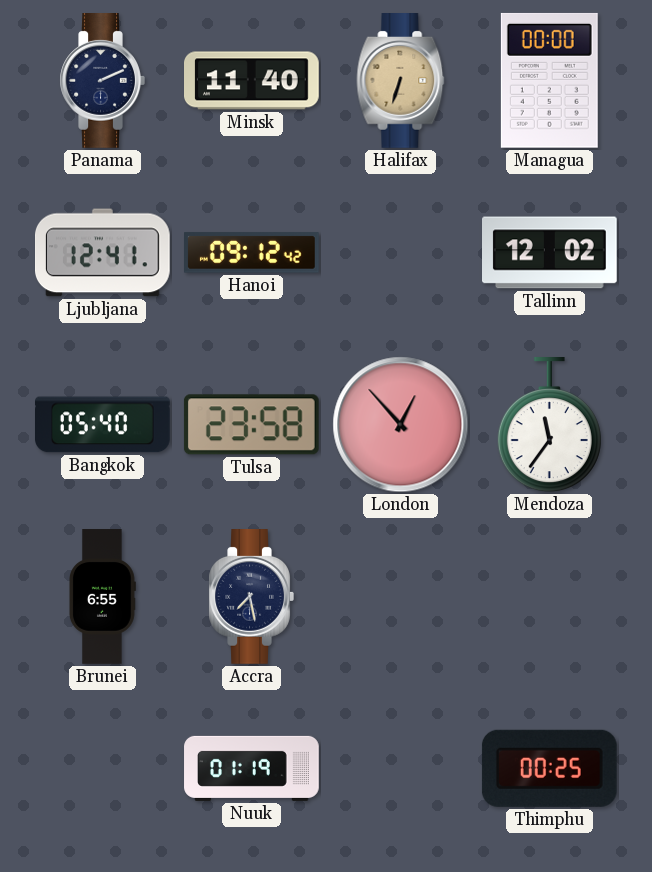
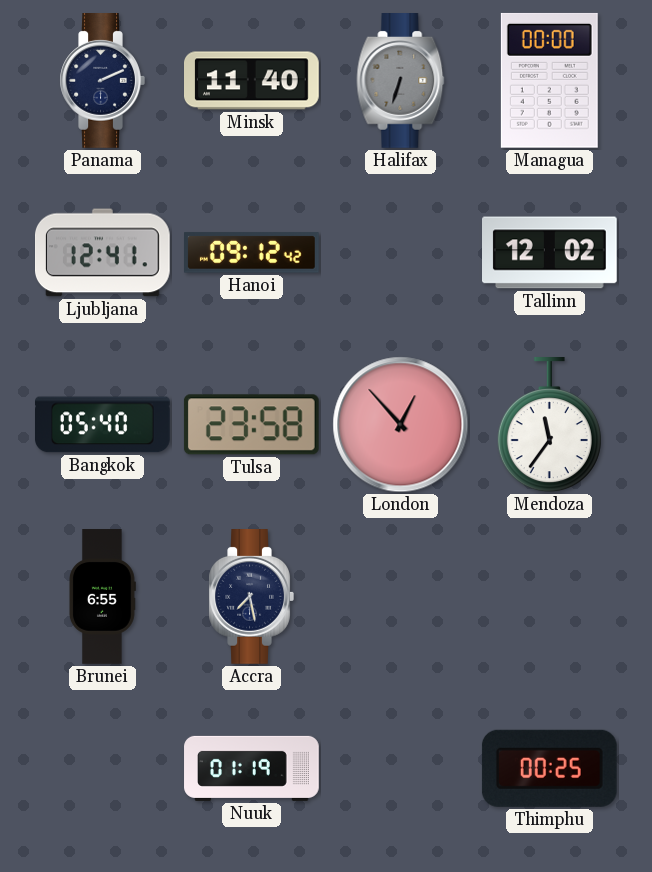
Halifax dial: champagne -> grey (401, 81)
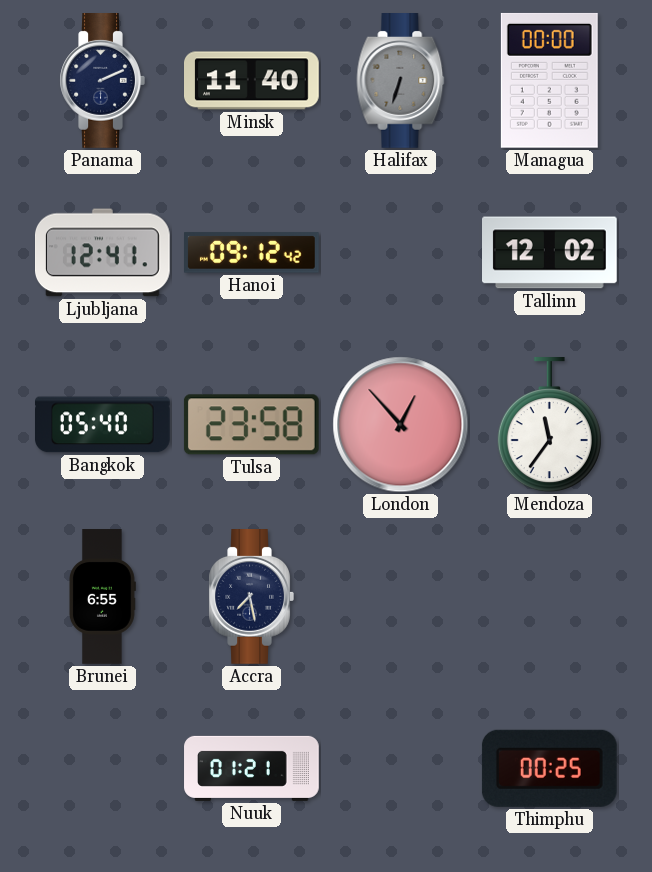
Nuuk: 01:19 -> 01:21 (252, 768)
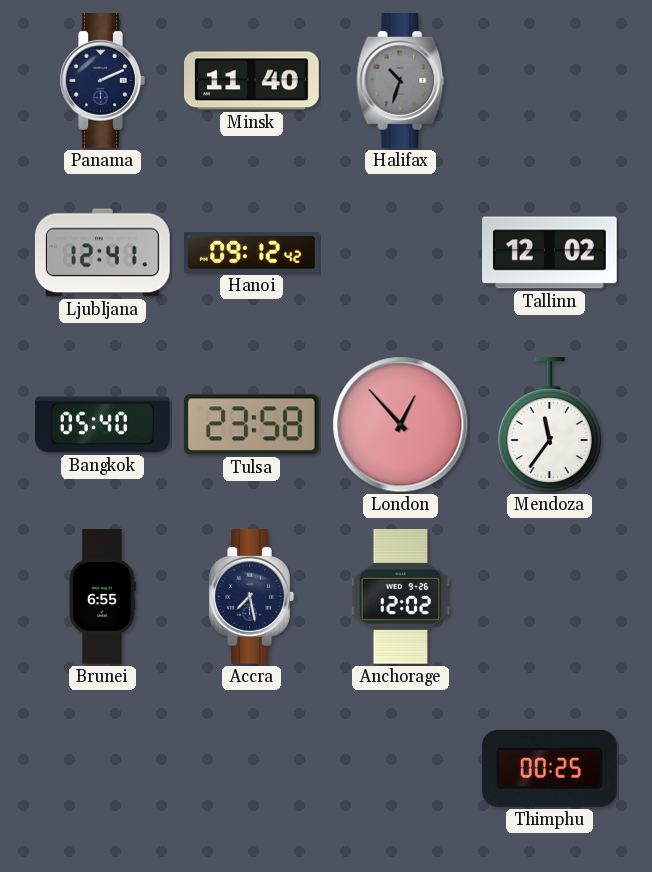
Halifax: 6:33 -> 10:33 (401, 81)
Managua: 00:00 -> none (549, 80)
Anchorage: none -> 12:02 (401, 597)
Nuuk: 01:21 -> none (252, 768)
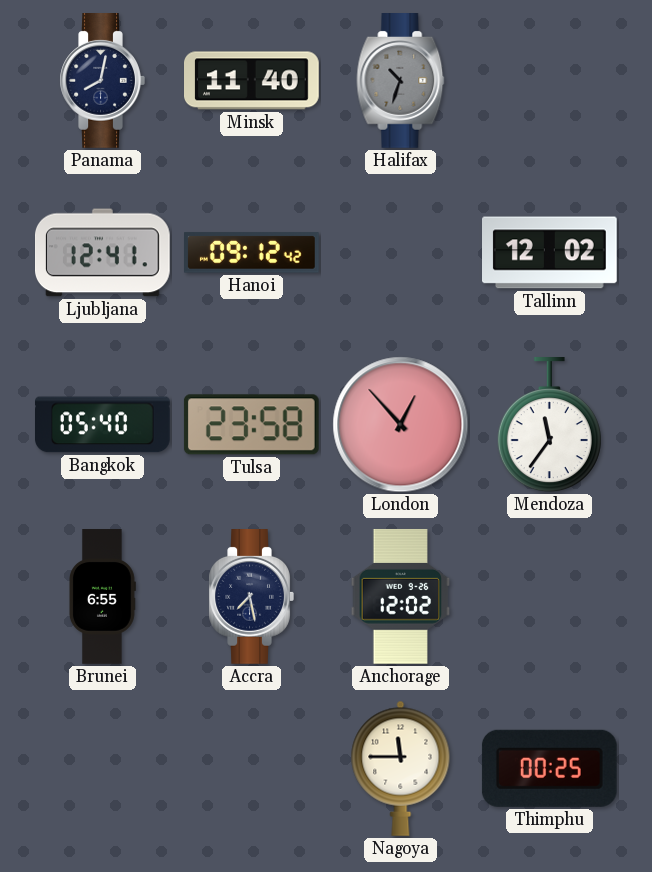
Panama: 2:11 -> 8:02 (102, 81)
Nagoya: none -> 11:45 (401, 768)
